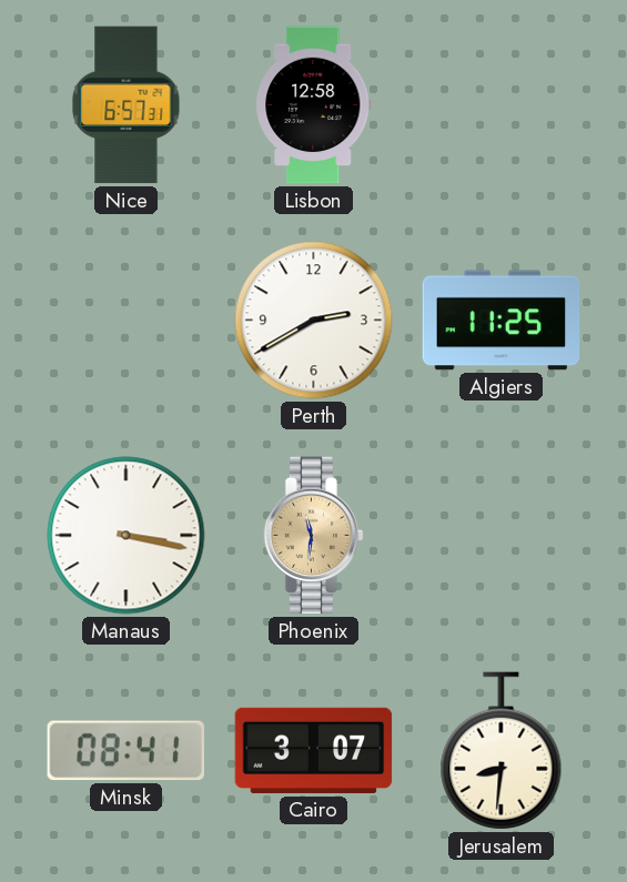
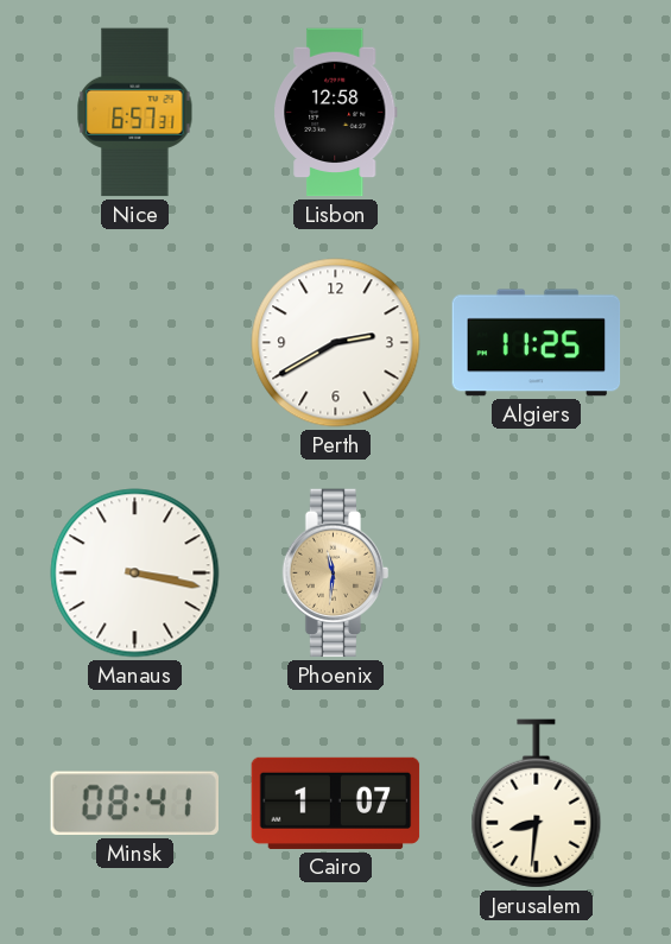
Cairo: 3:07 -> 1:07 (336, 803)
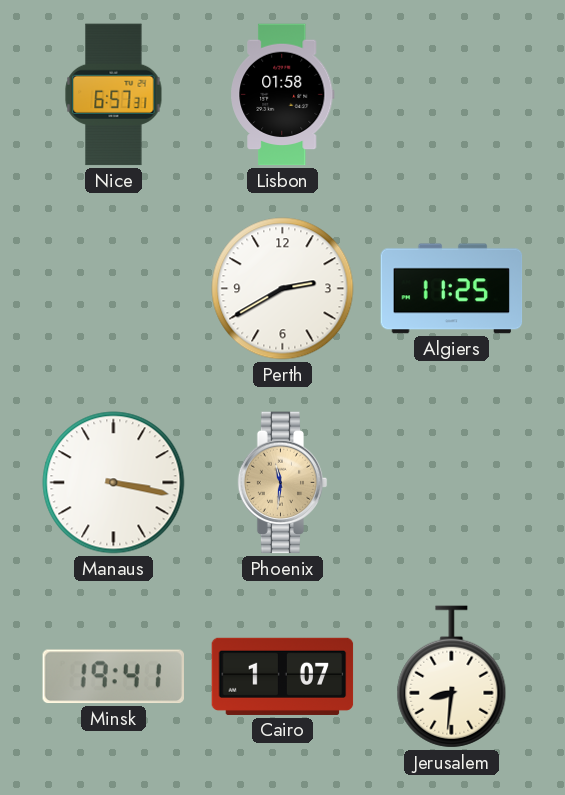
Lisbon: 12:58 -> 01:58 (283, 95)
Minsk: 08:41 -> 19:41 (113, 677)
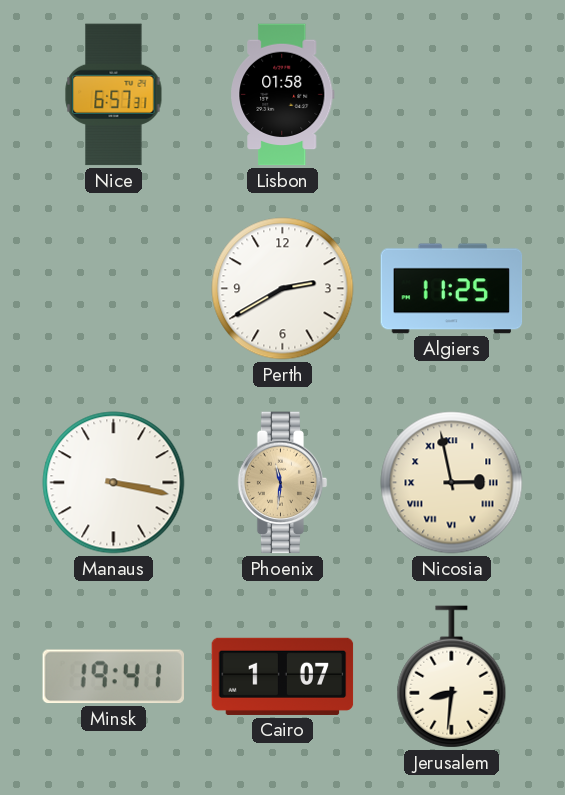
Nicosia: none -> 2:58 (452, 483)
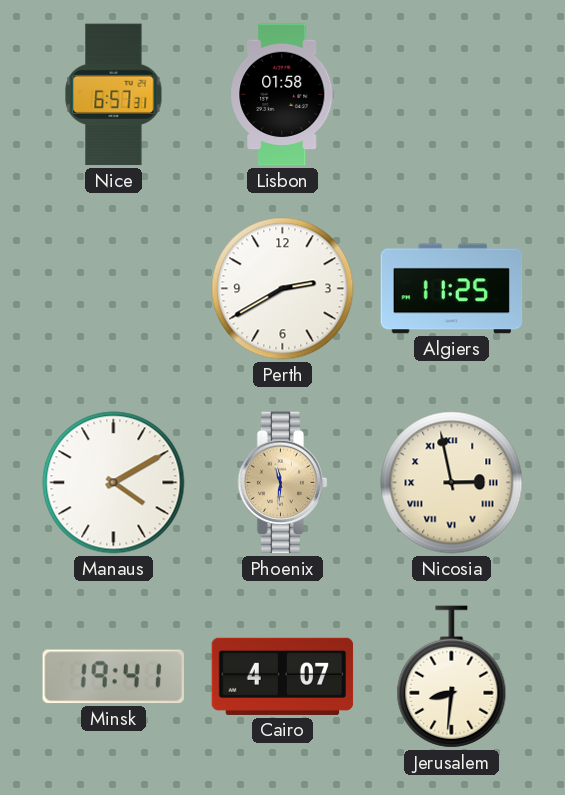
Manaus: 3:17 -> 4:10 (114, 483)
Cairo: 1:07 -> 4:07 (283, 676)
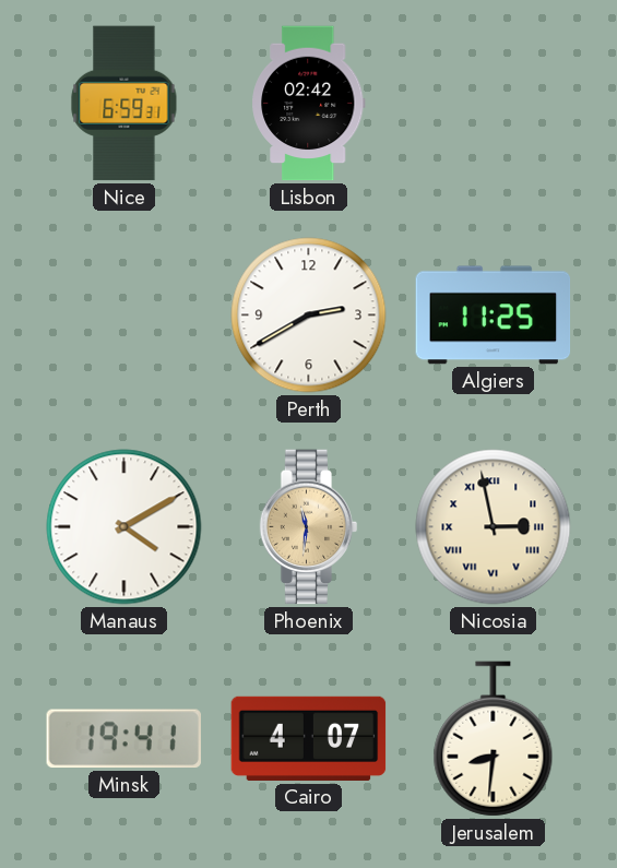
Nice: 6:57 -> 6:59 (124, 104)
Lisbon: 01:58 -> 02:42 (309, 104)
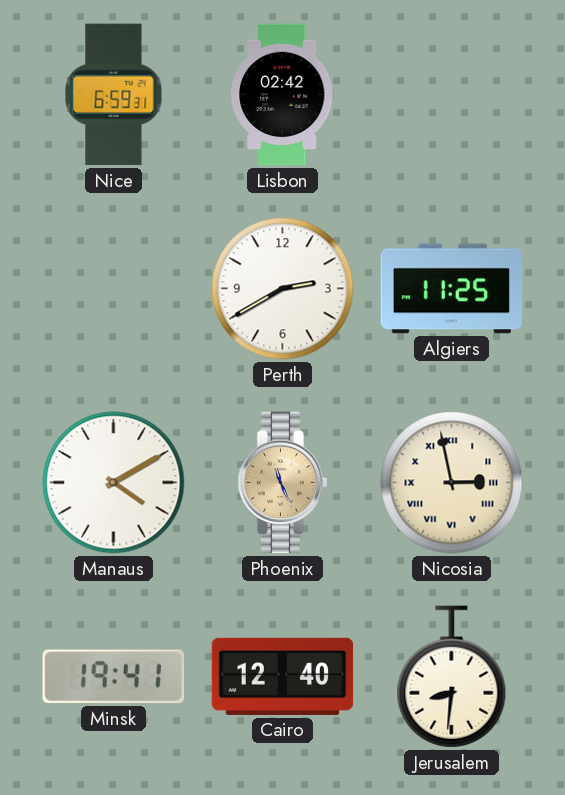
Phoenix: 11:31 -> 11:26 (283, 483)
Cairo: 4:07 -> 12:40 (283, 676)
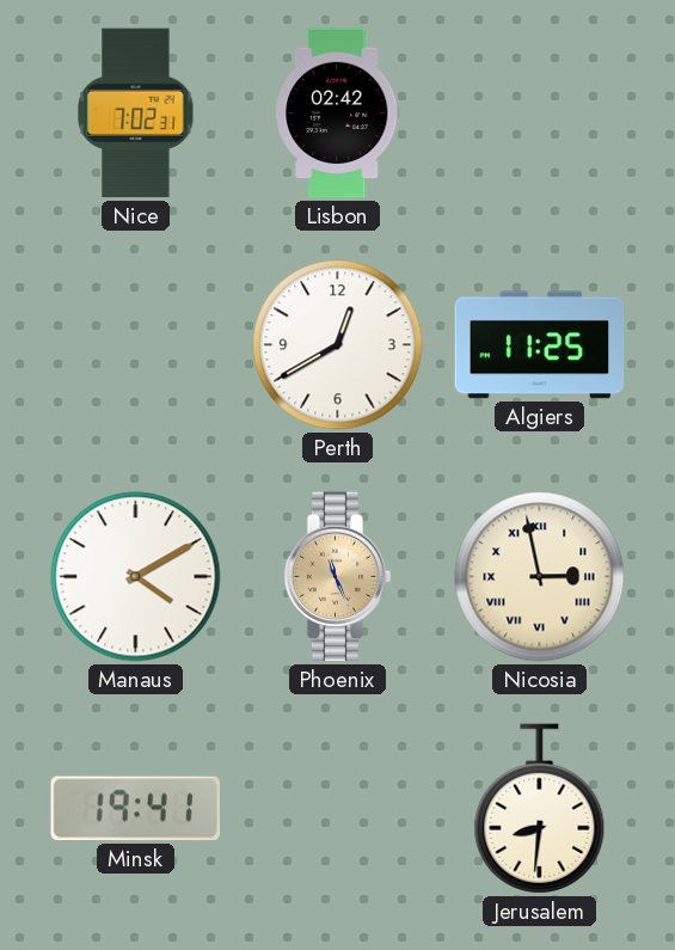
Nice: 6:59 -> 7:02 (136, 114)
Perth: 2:40 -> 12:40 (338, 345)
Cairo: 12:40 -> none (283, 676)
